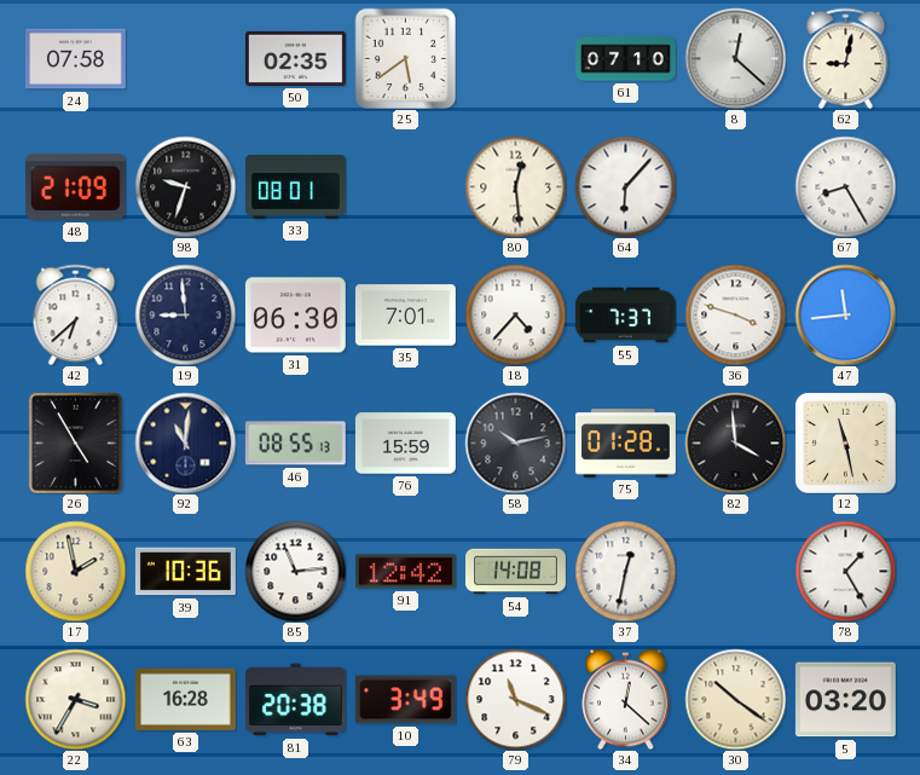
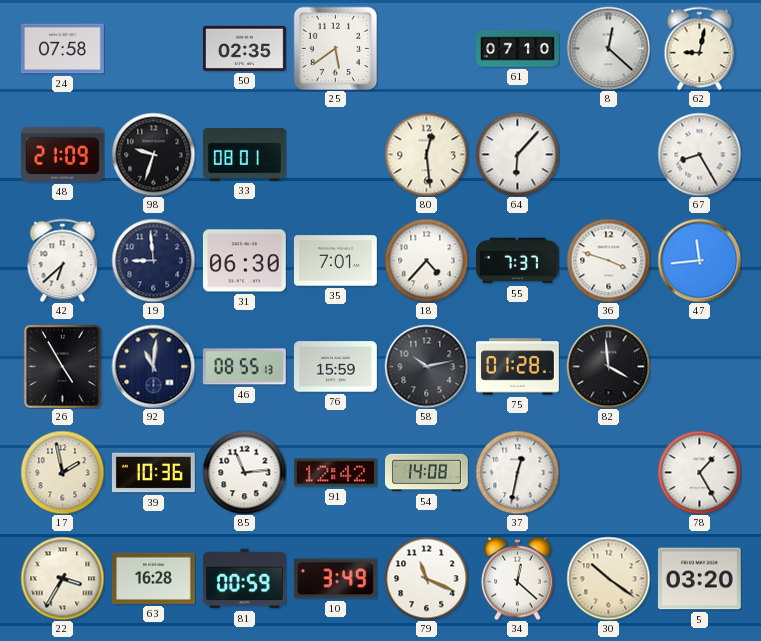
12: 11:28 -> none (845, 443)
81: 20:38 -> 00:59 (245, 579)
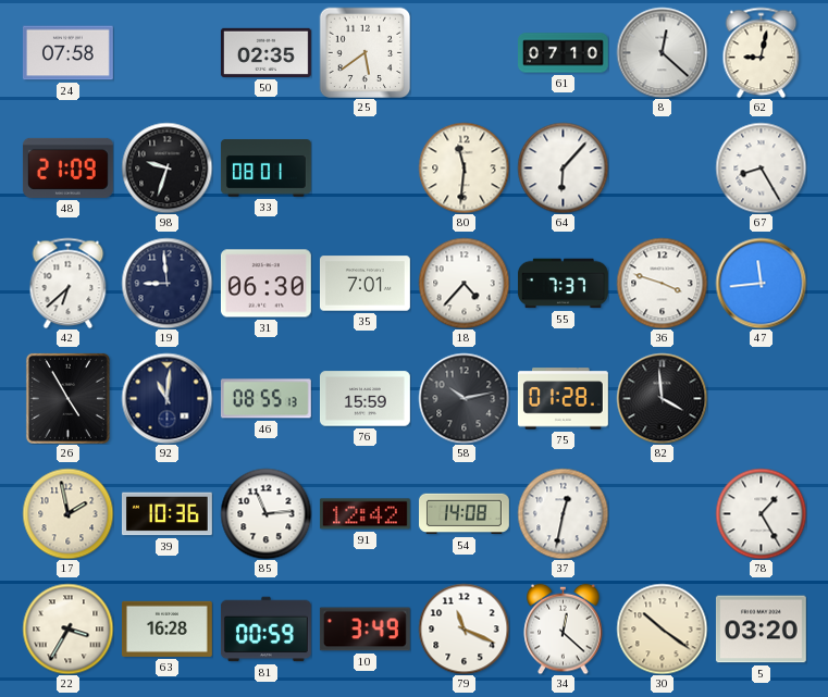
80: 12:29 -> 11:31 (464, 167)
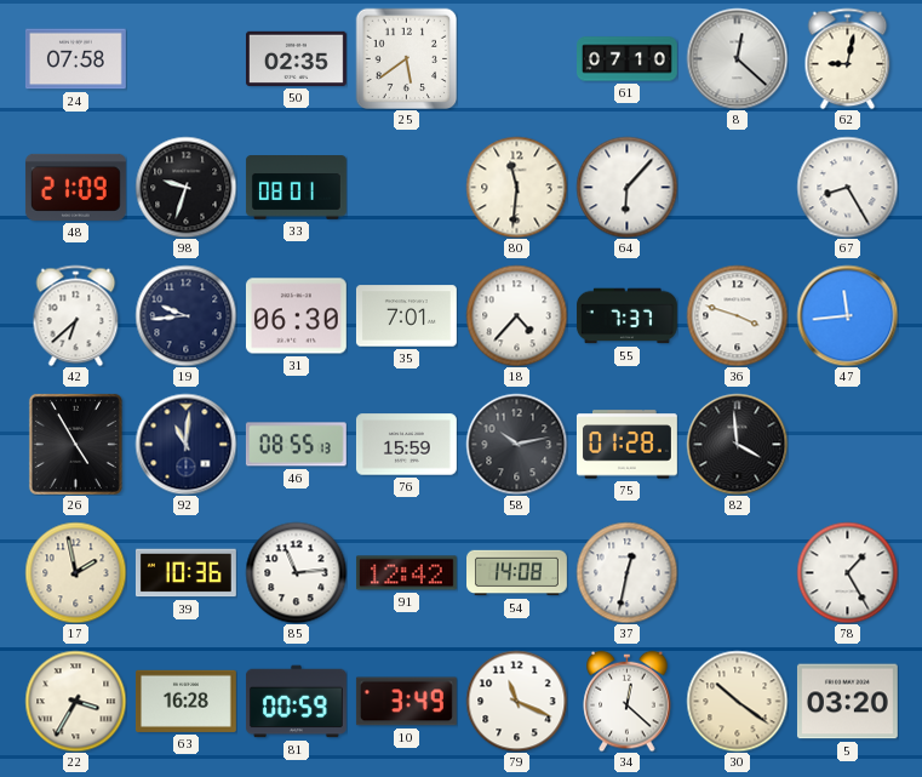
19: 8:59 -> 9:44 (185, 315)
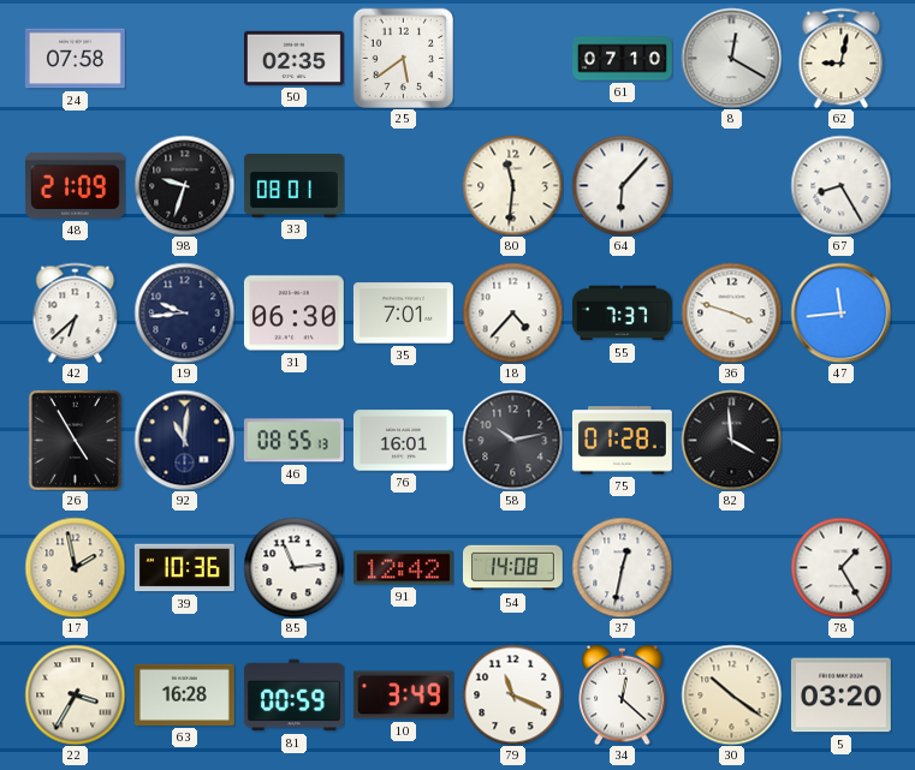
8: 12:22 -> 12:20 (731, 58)
76: 15:59 -> 16:01 (403, 441)
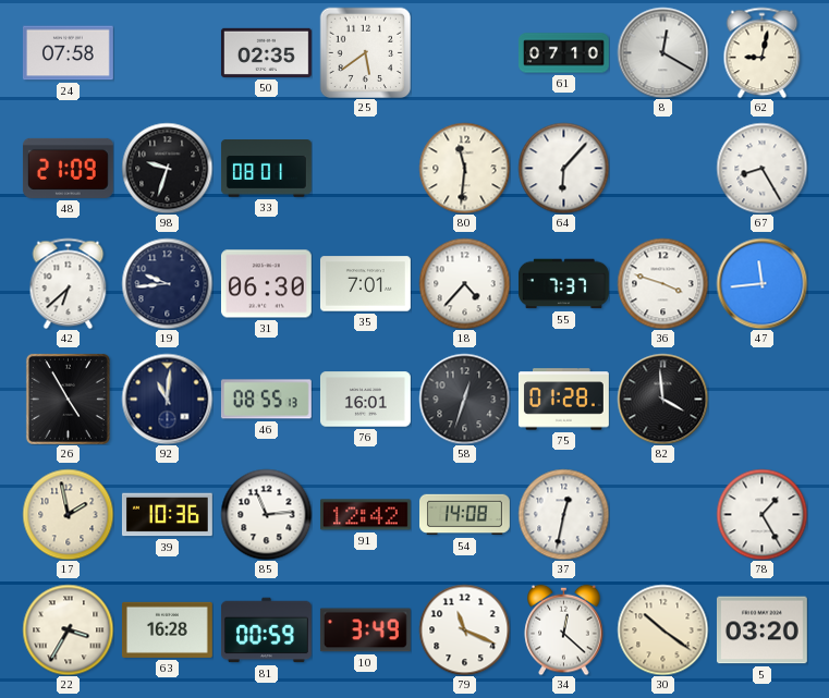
58: 10:13 -> 12:33 (464, 399)
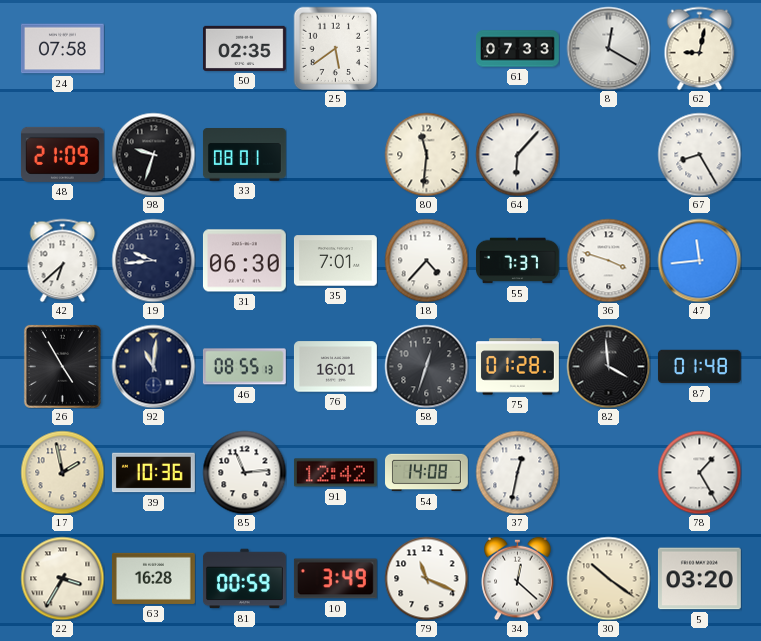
61: 07:10 -> 07:33 (518, 49)
87: none -> 01:48 (699, 367)
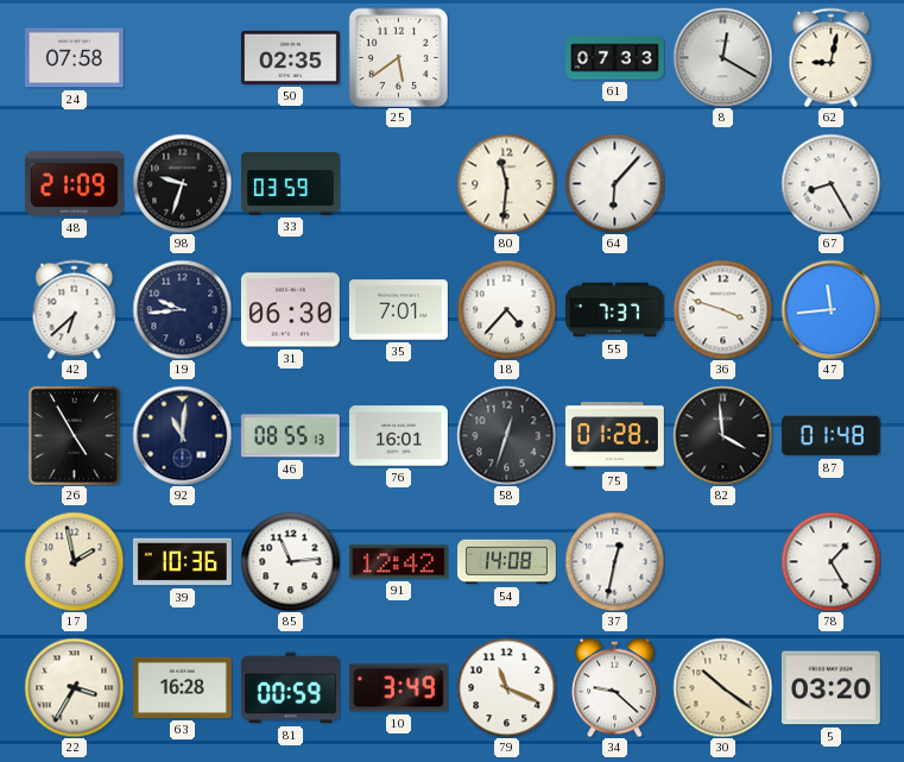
33: 08:01 -> 03:59 (290, 184)
34: 12:22 -> 9:22 (615, 687)
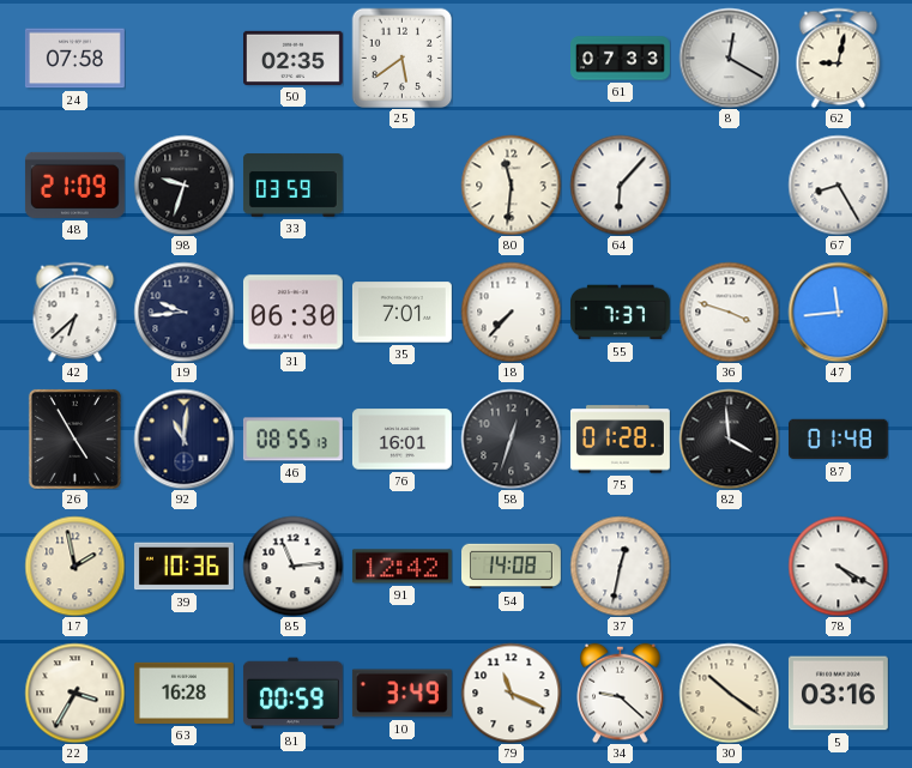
18: 4:37 -> 7:37 (511, 312)
78: 1:25 -> 4:20 (838, 566)
5: 03:20 -> 03:16 (838, 694)
